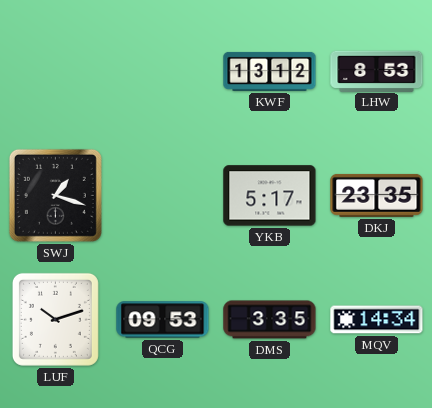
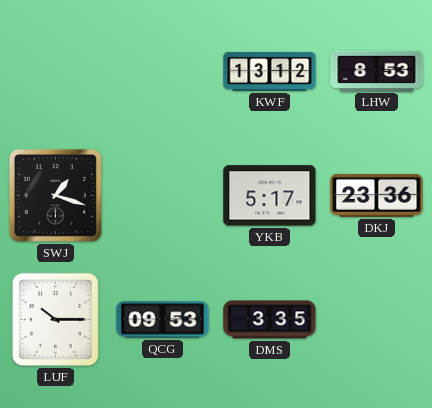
DKJ: 23:35 -> 23:36 (377, 195)
LUF: 10:12 -> 10:15 (55, 319)
MQV: 14:34 -> none (377, 320)
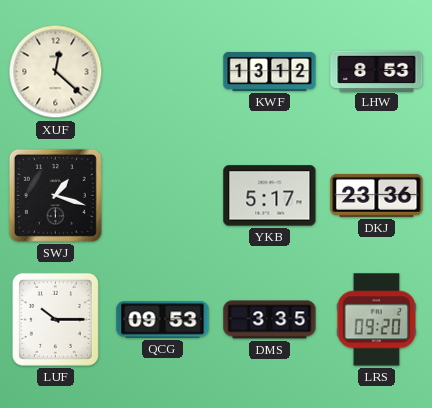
XUF: none -> 12:22 (56, 72)
LRS: none -> 09:20 (376, 320)
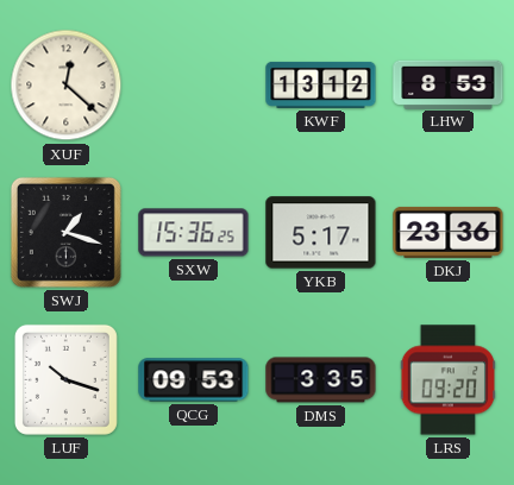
SXW: none -> 15:36 (194, 233)
LUF: 10:15 -> 10:18 (65, 379)
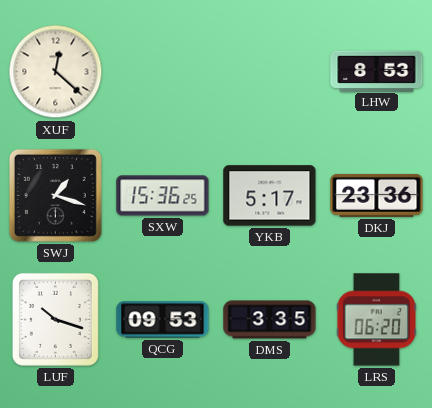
KWF: 13:12 -> none (321, 84)
LRS: 09:20 -> 06:20 (376, 320)
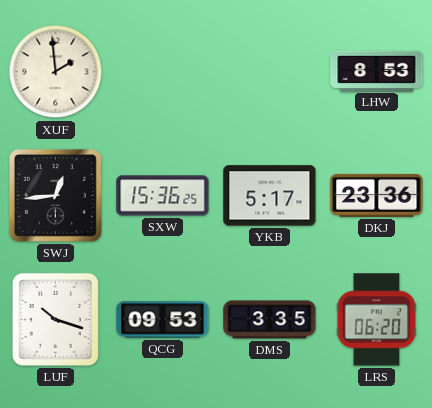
XUF: 12:22 -> 1:59 (56, 72)
SWJ: 1:18 -> 12:44 (55, 195)
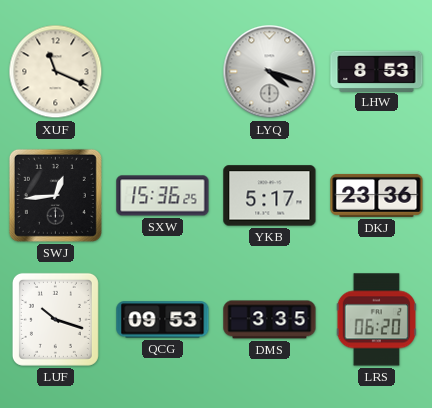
XUF: 1:59 -> 11:19 (56, 72)
LYQ: none -> 4:18 (270, 72)
